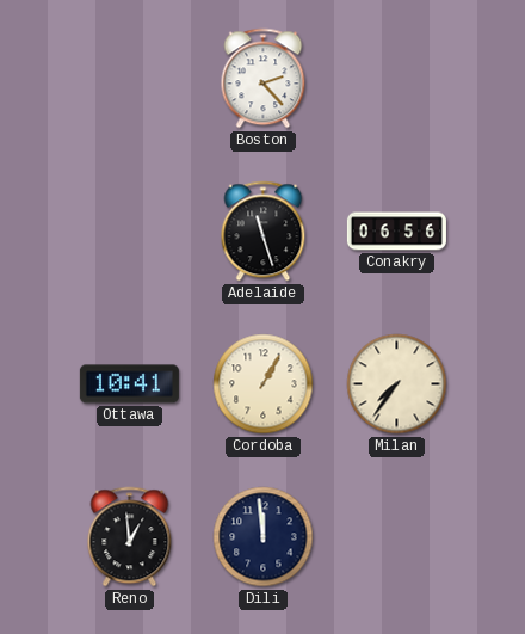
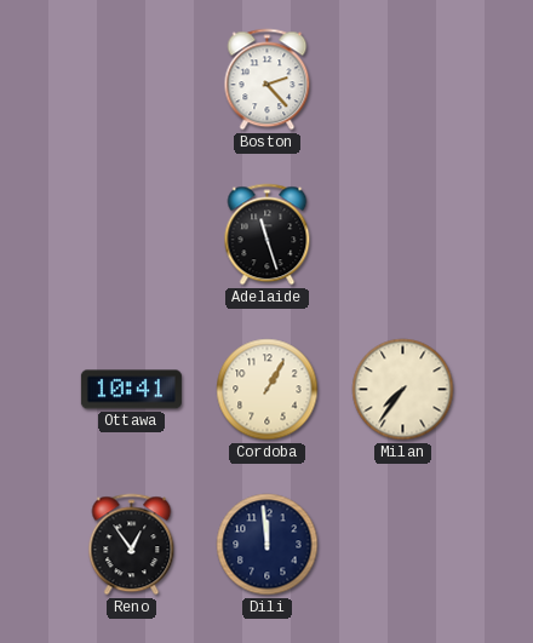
Conakry: 06:56 -> none (396, 232)
Reno: 12:59 -> 12:54 (132, 545)
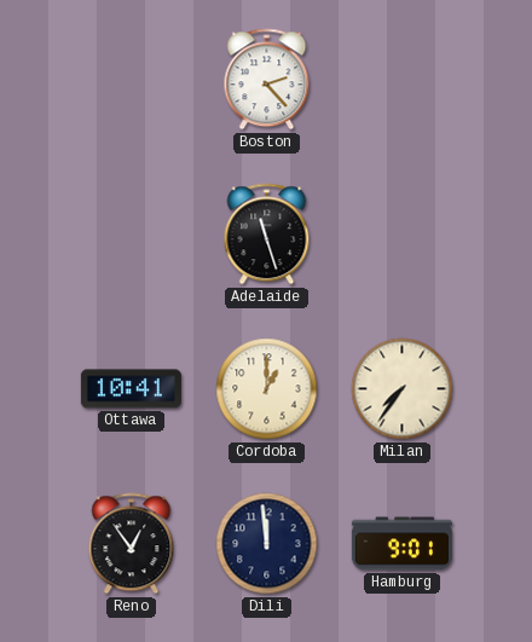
Cordoba: 1:05 -> 1:00 (267, 389)
Hamburg: none -> 9:01 (401, 544)
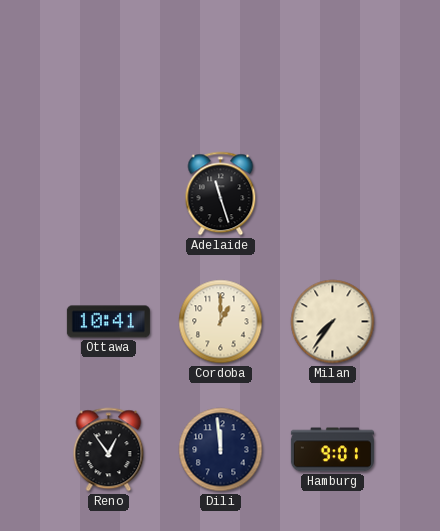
Boston: 2:23 -> none (267, 80)
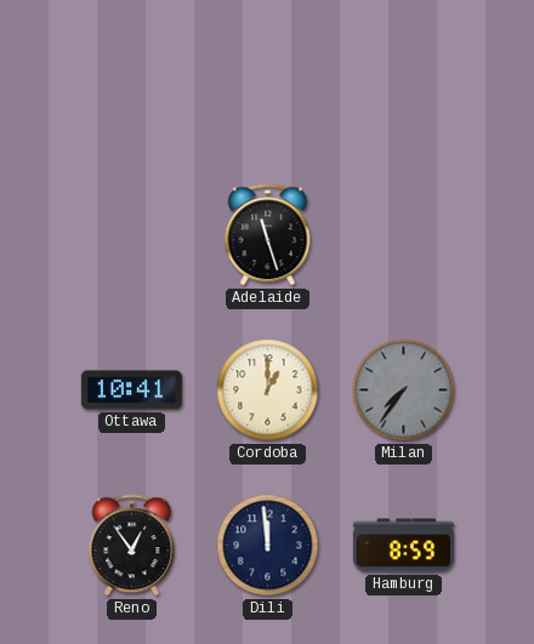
Milan dial: cream -> grey (404, 391)
Hamburg: 9:01 -> 8:59 (403, 546)
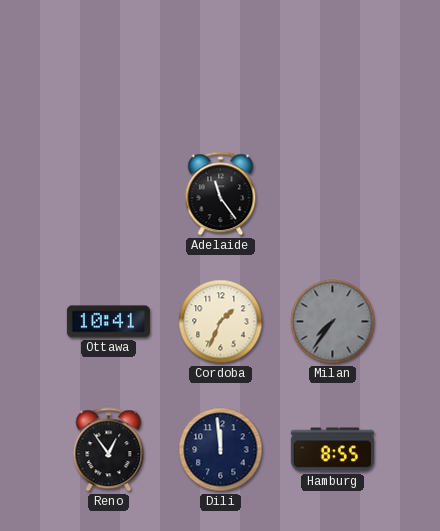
Adelaide: 11:27 -> 11:24 (221, 194)
Cordoba: 1:00 -> 1:34 (221, 322)
Hamburg: 8:59 -> 8:55 (332, 450)
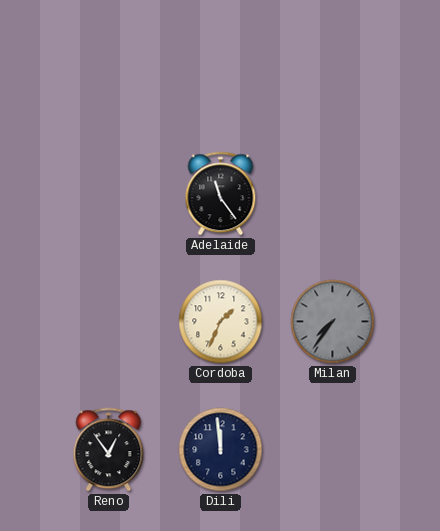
Ottawa: 10:41 -> none (108, 322)
Hamburg: 8:55 -> none (332, 450)
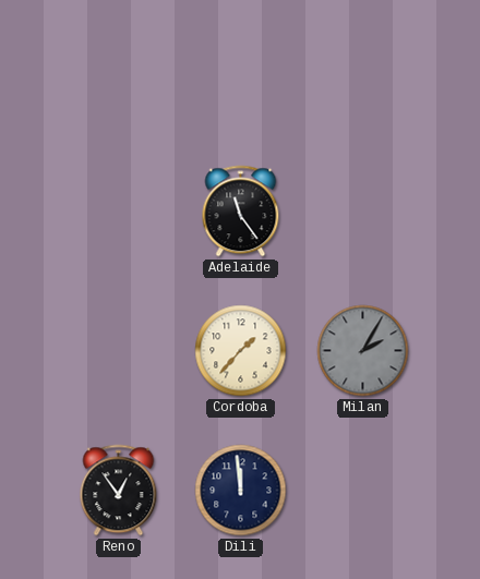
Cordoba: 1:34 -> 1:37 (241, 351)
Milan: 7:36 -> 2:05 (363, 351)
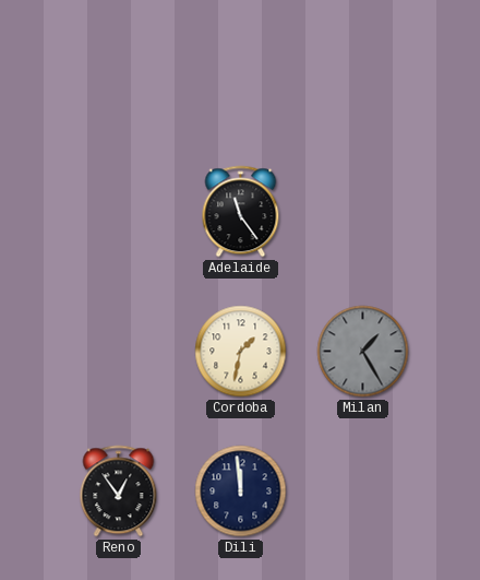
Cordoba: 1:37 -> 1:32 (241, 352)
Milan: 2:05 -> 1:25 (363, 352)
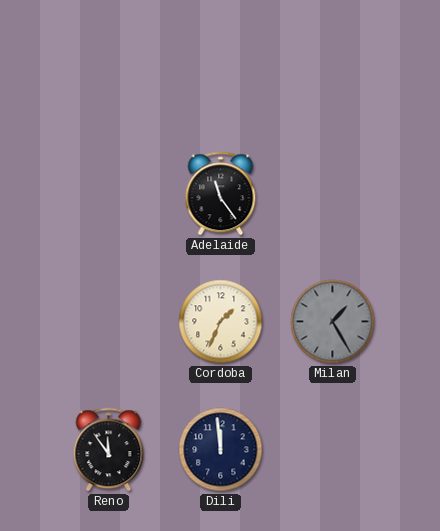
Cordoba: 1:32 -> 1:34 (221, 322)
Reno: 12:54 -> 11:54 (109, 450)
